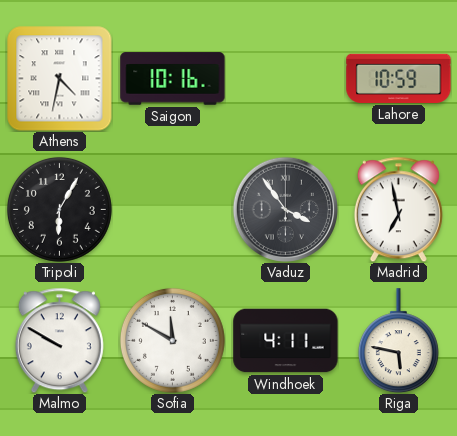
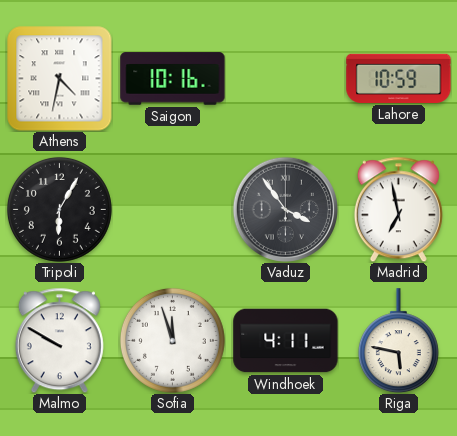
Sofia: 11:50 -> 11:57 (172, 340)
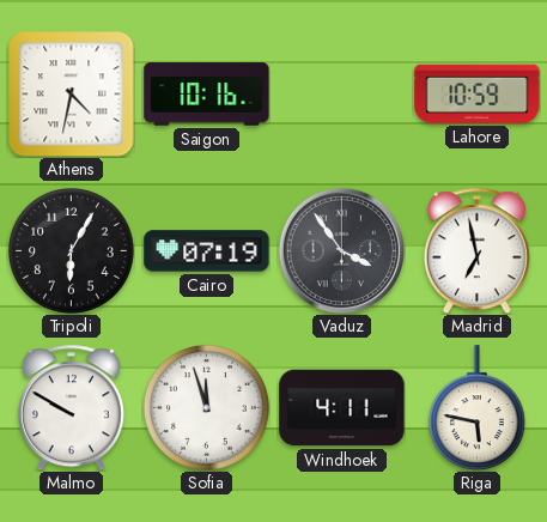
Cairo: none -> 07:19 (207, 251)
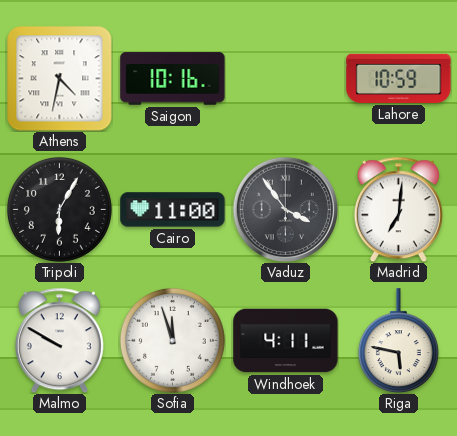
Cairo: 07:19 -> 11:00 (173, 210)
Madrid: 6:58 -> 7:01 (398, 209)
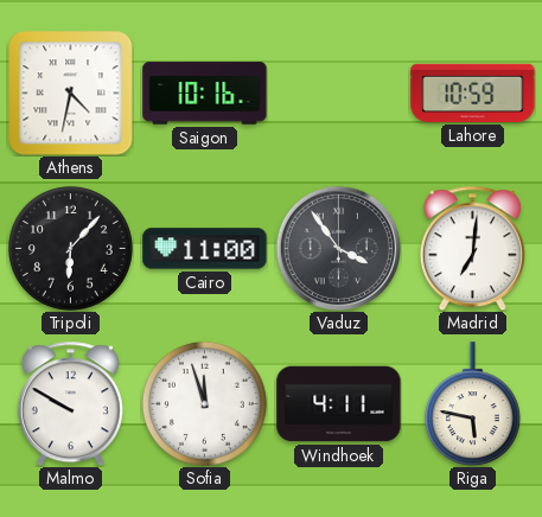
Tripoli: 6:05 -> 6:07 (70, 248)
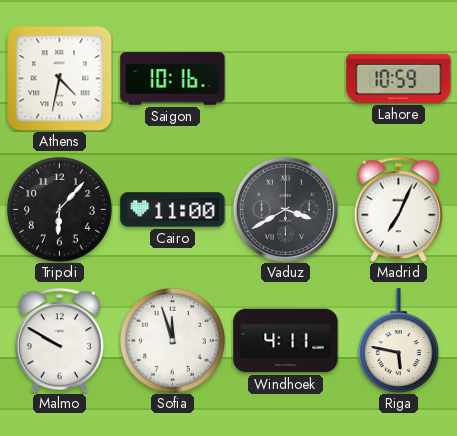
Vaduz: 3:54 -> 3:40 (285, 209)
Madrid: 7:01 -> 7:04 (398, 209)
